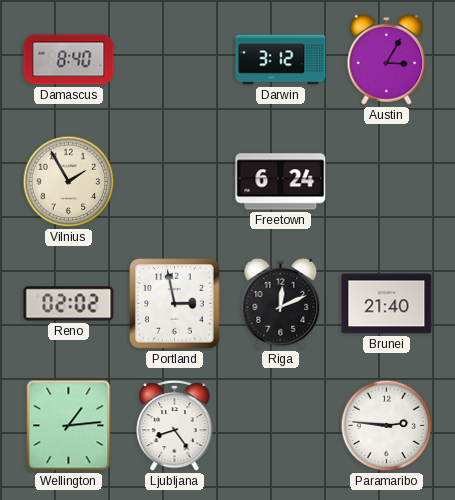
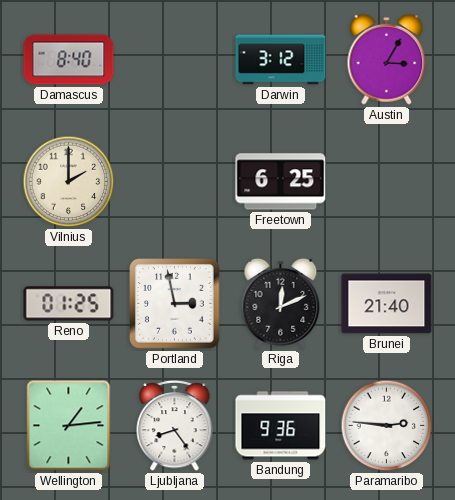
Vilnius: 1:55 -> 2:00 (69, 182)
Freetown: 6:24 -> 6:25 (281, 182)
Reno: 02:02 -> 01:25 (69, 304)
Bandung: none -> 9:36 (281, 426)
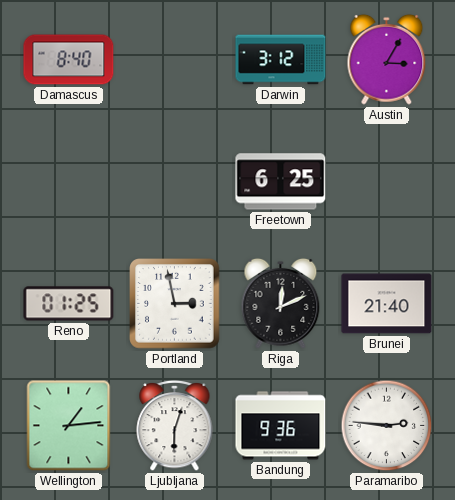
Vilnius: 2:00 -> none (69, 182)
Ljubljana: 8:24 -> 6:03 (175, 425)
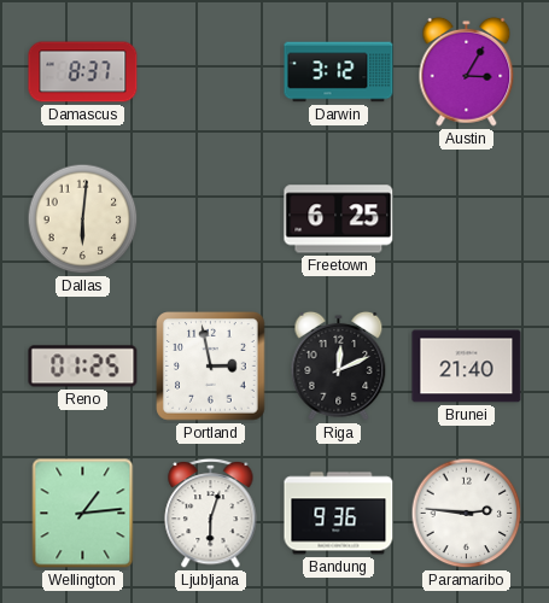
Damascus: 8:40 -> 8:37 (83, 72)
Dallas: none -> 6:01 (83, 219)
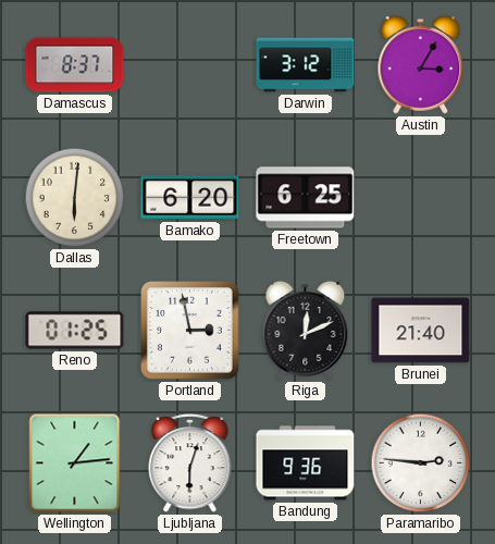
Bamako: none -> 6:20 (190, 198)
